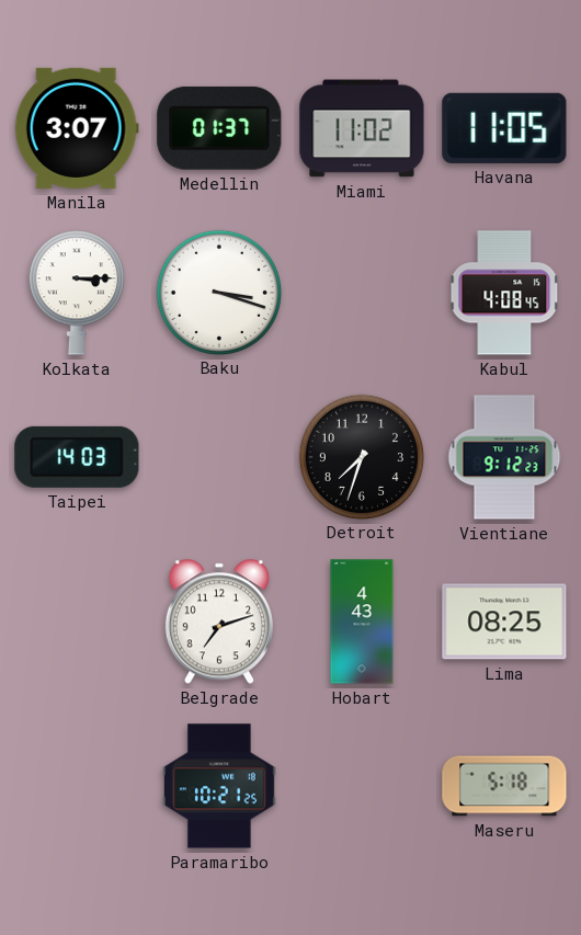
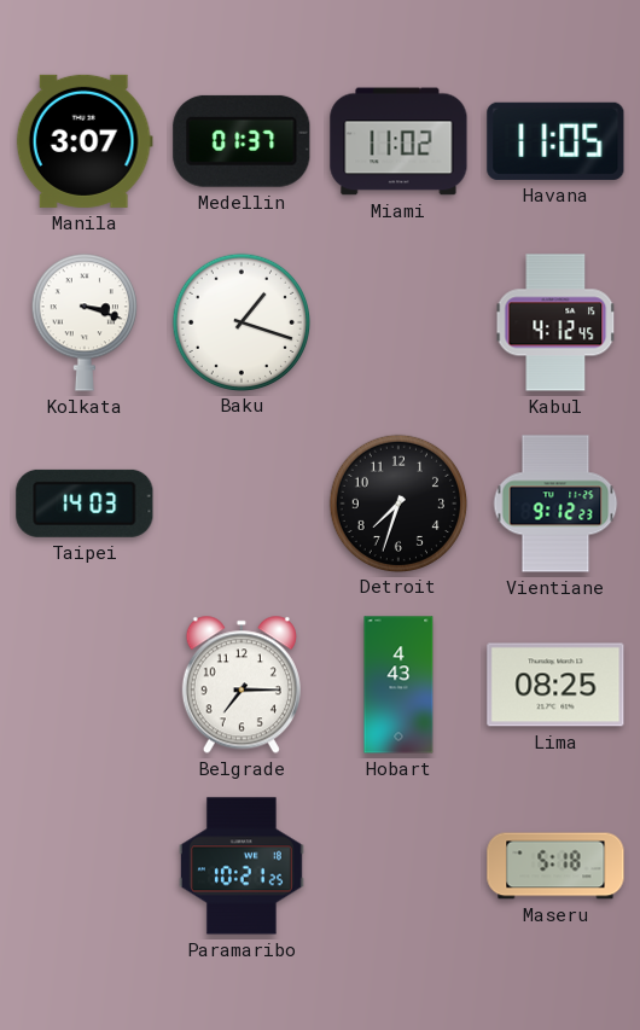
Kolkata: 3:15 -> 3:18 (85, 322)
Baku: 3:18 -> 1:18 (240, 321)
Kabul: 4:08 -> 4:12 (555, 322)
Belgrade: 7:12 -> 7:15 (242, 685)
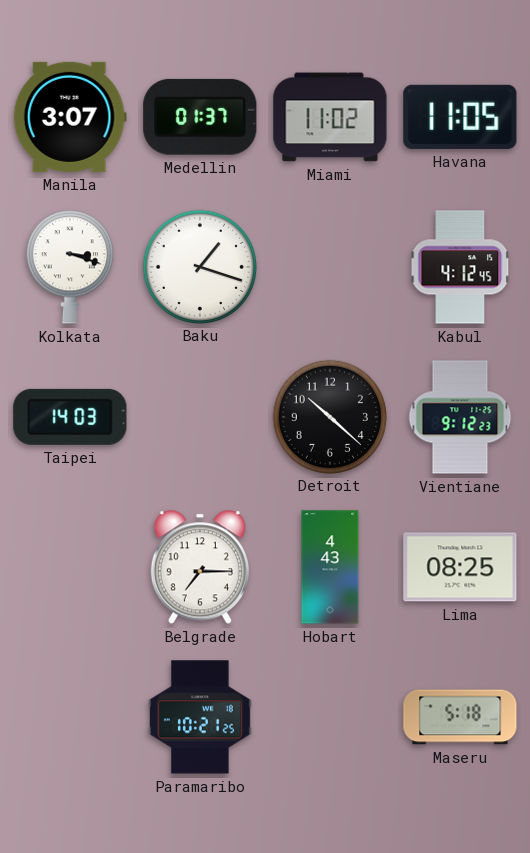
Detroit: 7:33 -> 10:22 (329, 416)
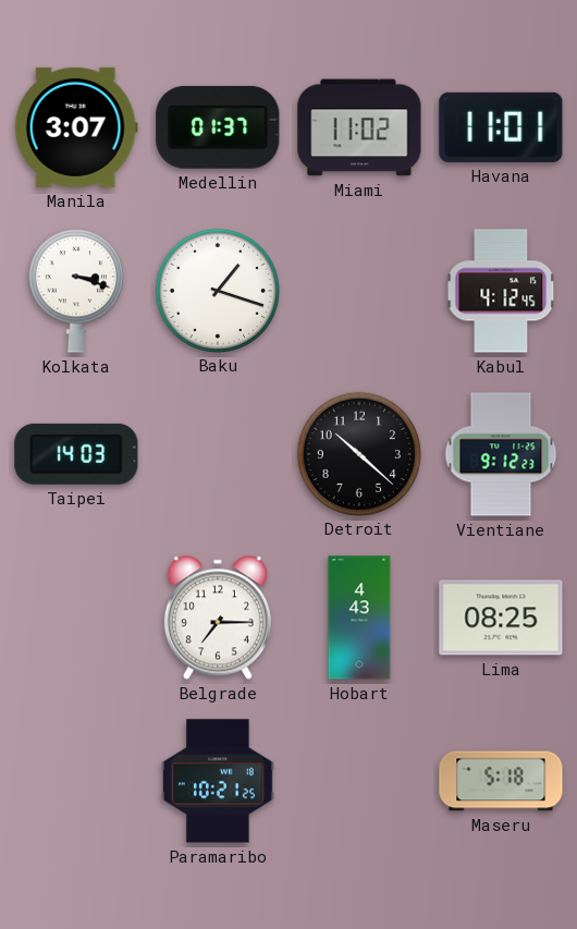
Havana: 11:05 -> 11:01 (501, 127)
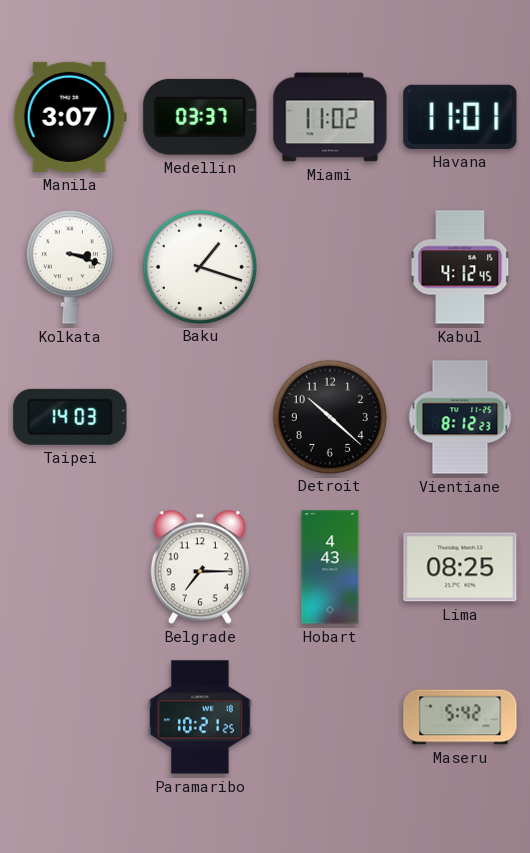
Medellin: 01:37 -> 03:37 (200, 117)
Vientiane: 9:12 -> 8:12 (460, 417)
Maseru: 5:18 -> 5:42 (460, 717)
